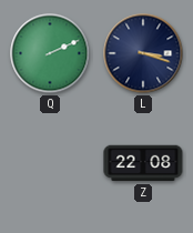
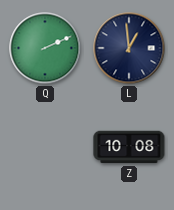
L: 3:18 -> 12:59 (129, 48)
Z: 22:08 -> 10:08 (129, 147)
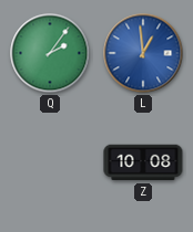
Q: 2:11 -> 2:06 (50, 53)
L dial: navy -> blue (143, 53)
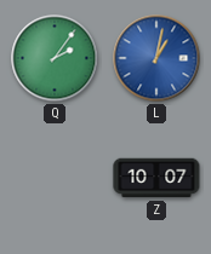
L: 12:59 -> 1:02 (156, 58)
Z: 10:08 -> 10:07 (156, 178)
